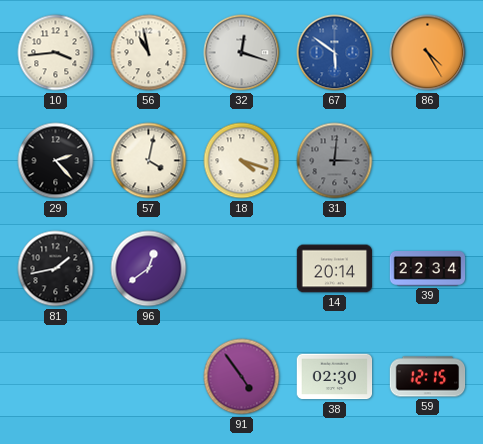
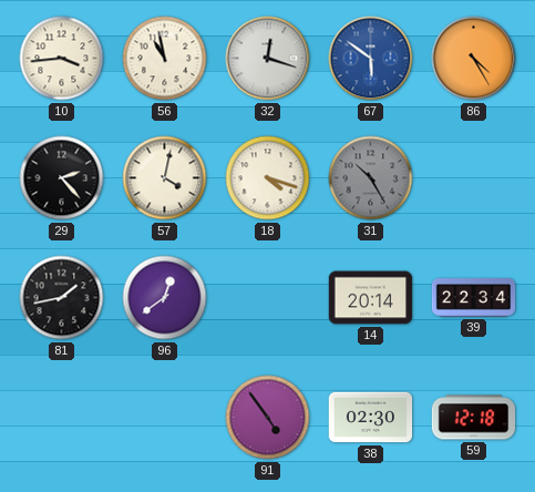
31: 3:01 -> 10:25 (371, 178)
59: 12:15 -> 12:18 (474, 418)
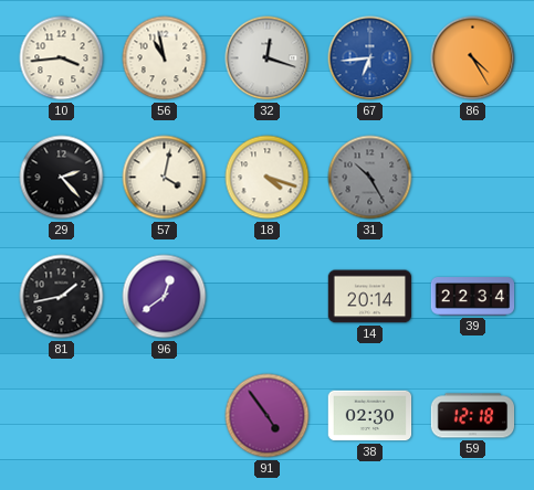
67: 5:51 -> 6:44 (370, 58)
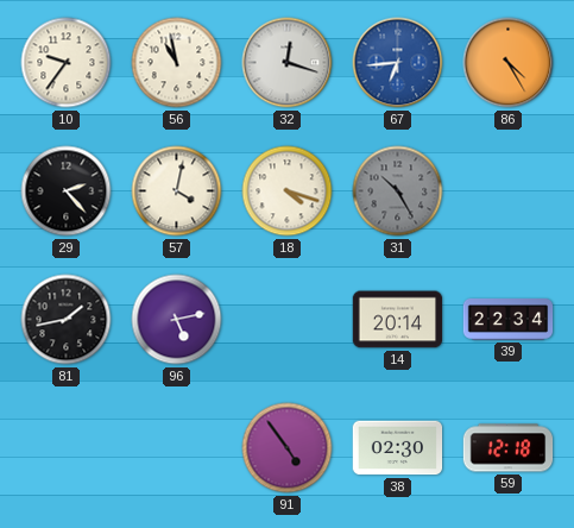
10: 3:44 -> 9:36 (67, 63)
96: 12:39 -> 5:13 (177, 320)
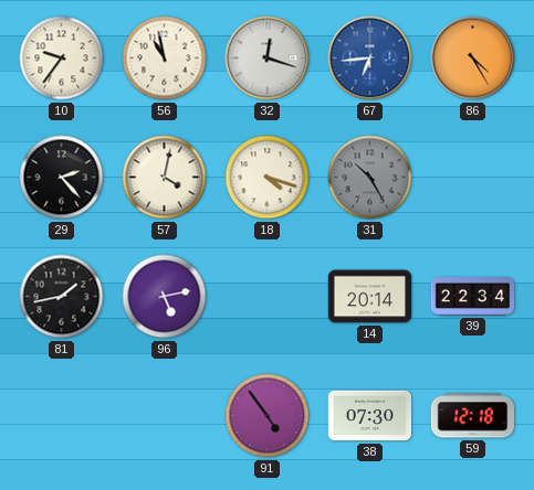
38: 02:30 -> 07:30 (370, 416)
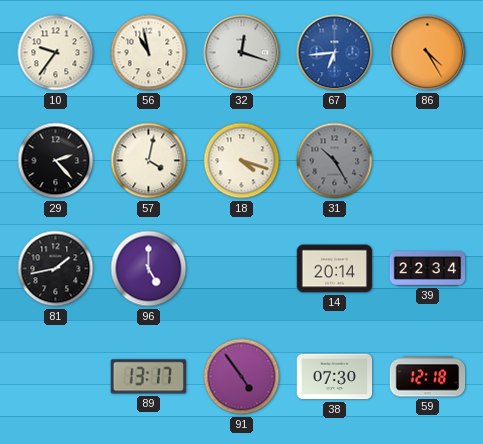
96: 5:13 -> 5:00 (149, 269)
89: none -> 13:17 (148, 377)
